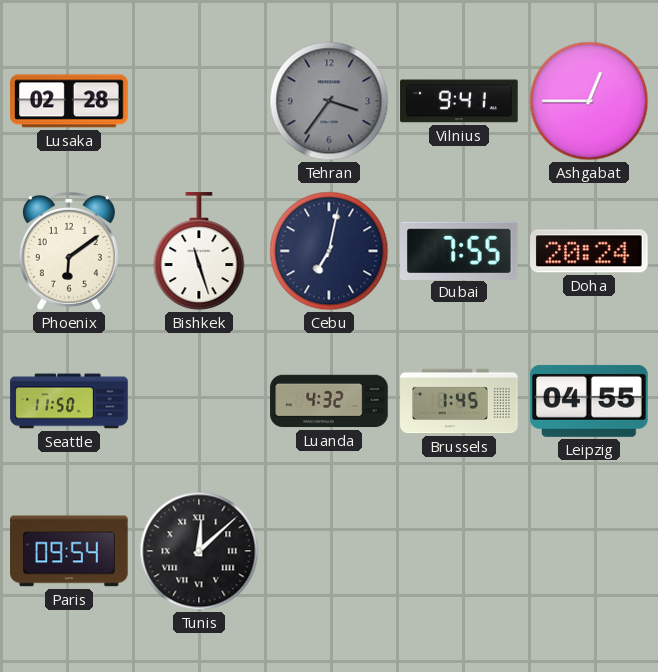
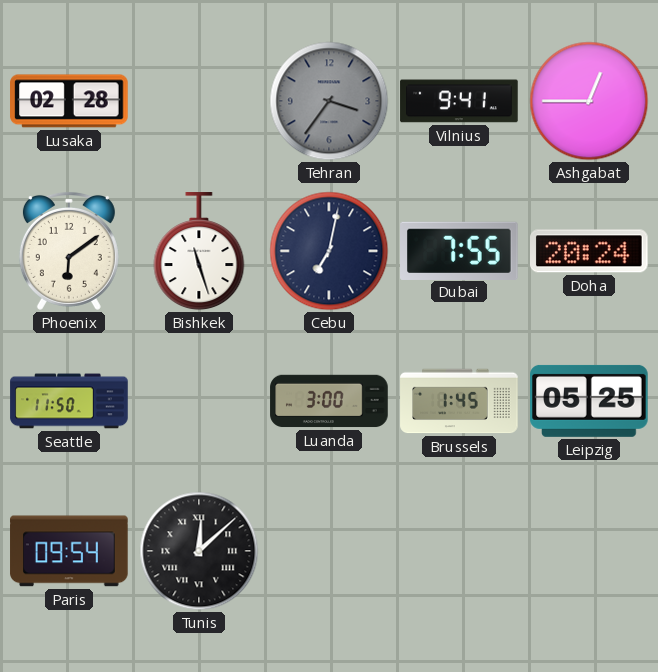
Luanda: 4:32 -> 3:00 (329, 401)
Leipzig: 04:55 -> 05:25 (589, 401)
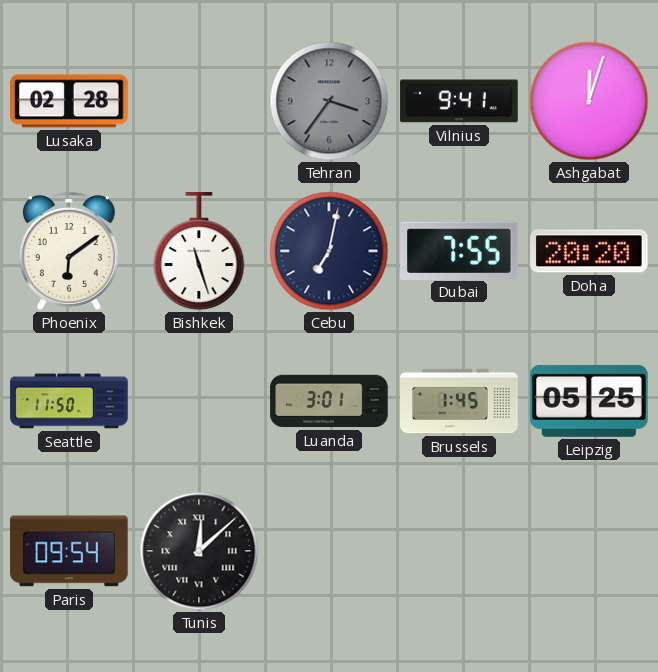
Ashgabat: 12:45 -> 12:03 (589, 101)
Doha: 20:24 -> 20:20 (590, 251)
Luanda: 3:00 -> 3:01 (329, 401)
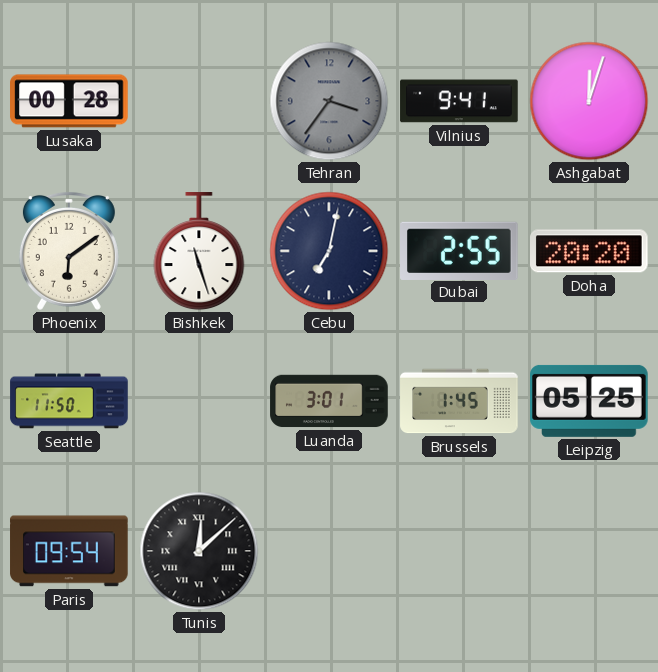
Lusaka: 02:28 -> 00:28 (69, 101)
Dubai: 7:55 -> 2:55 (459, 250)
